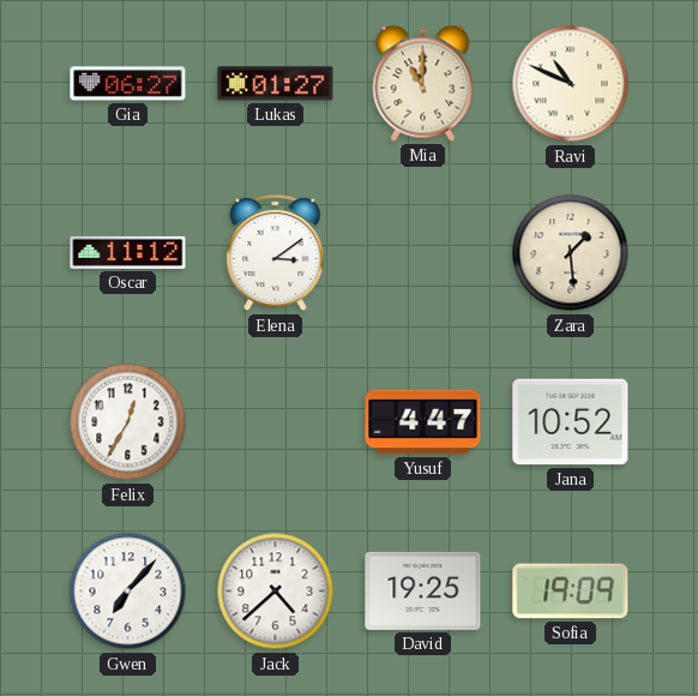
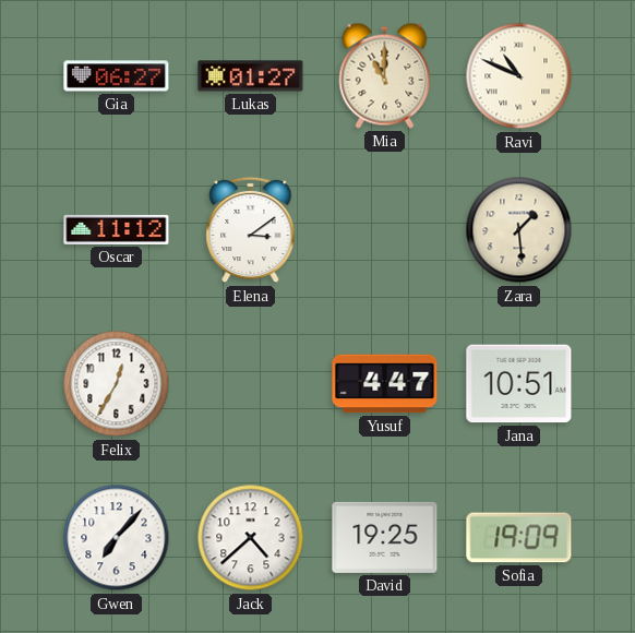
Jana: 10:52 -> 10:51 (519, 384)
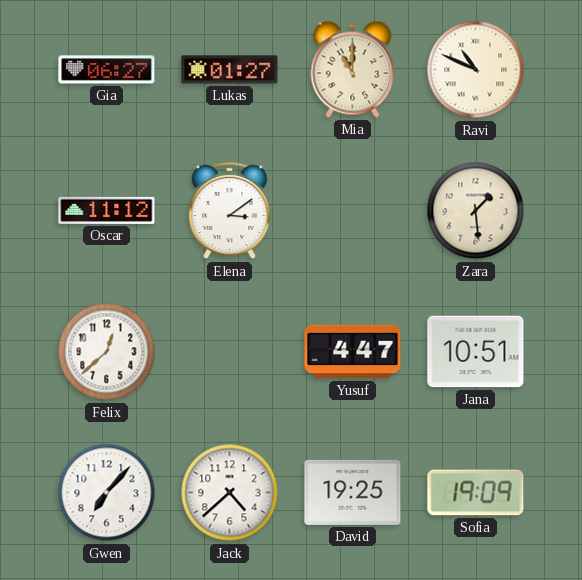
Felix: 12:35 -> 12:38 (107, 352)
